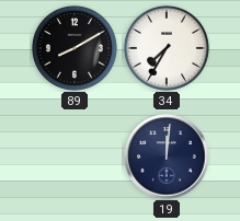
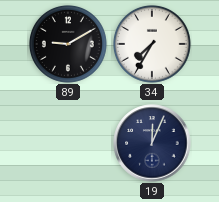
89: 8:10 -> 9:10 (68, 44)
19: 12:01 -> 12:04 (152, 143)
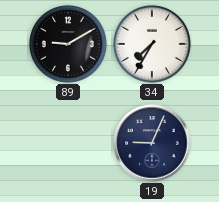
19: 12:04 -> 9:04 (152, 143)
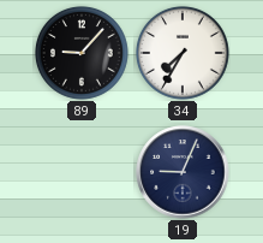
89: 9:10 -> 9:07 (82, 53)
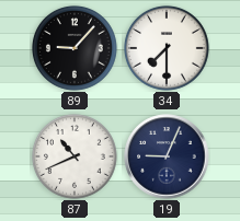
34: 7:35 -> 7:30 (167, 48)
87: none -> 10:41 (75, 156)
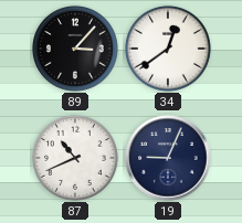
89: 9:07 -> 3:07 (75, 49)
34: 7:30 -> 12:39 (168, 49)
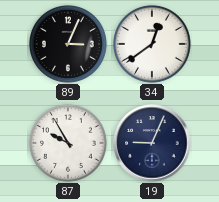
89: 3:07 -> 3:04 (68, 44)
87: 10:41 -> 9:55 (68, 143)
